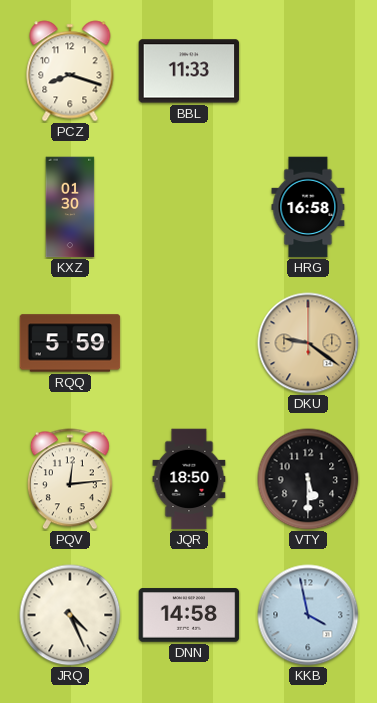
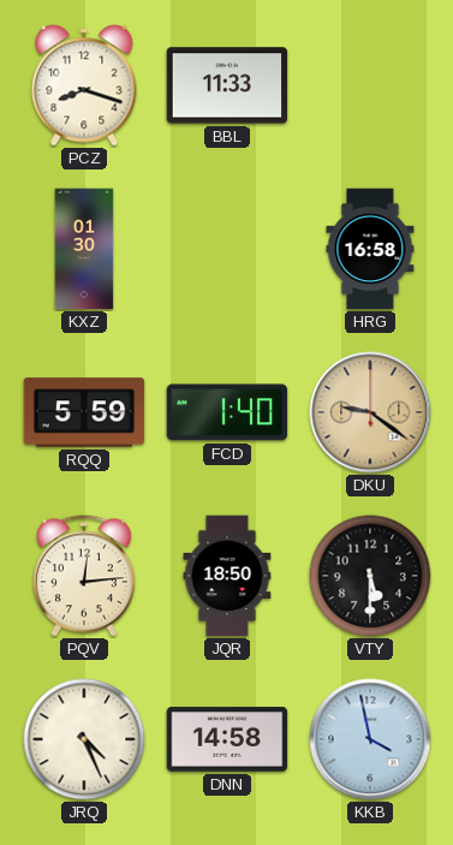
FCD: none -> 1:40 (227, 412)
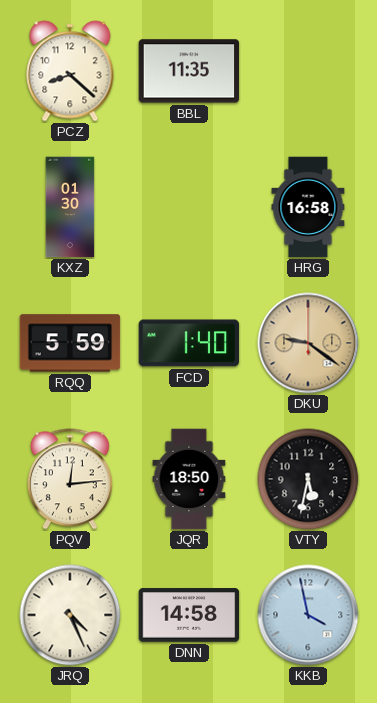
PCZ: 8:18 -> 8:22 (70, 71)
BBL: 11:33 -> 11:35 (189, 71)
VTY: 5:30 -> 5:32 (308, 479)
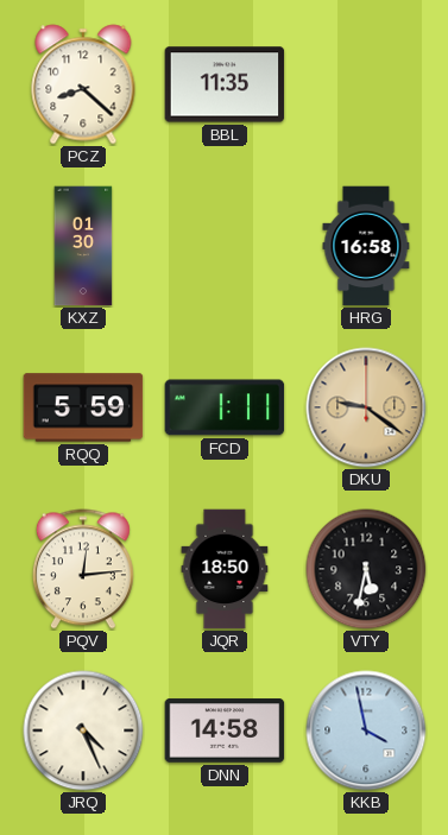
FCD: 1:40 -> 1:11 (225, 407)
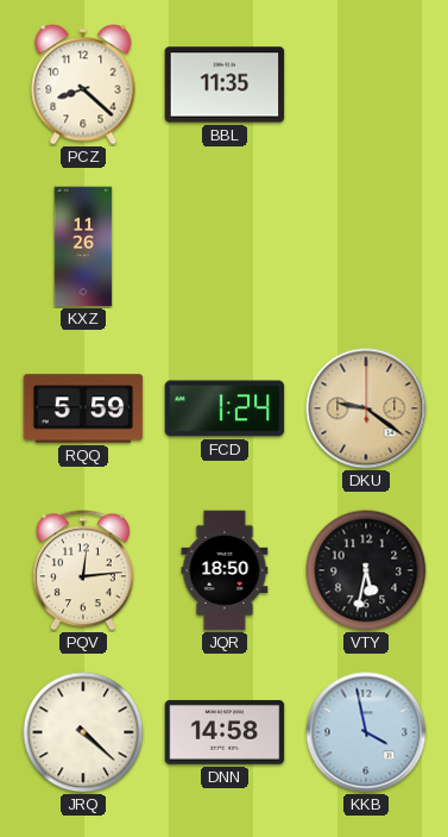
KXZ: 01:30 -> 11:26 (83, 246)
HRG: 16:58 -> none (366, 246)
FCD: 1:11 -> 1:24 (225, 408)
JRQ: 4:26 -> 4:22 (83, 732)
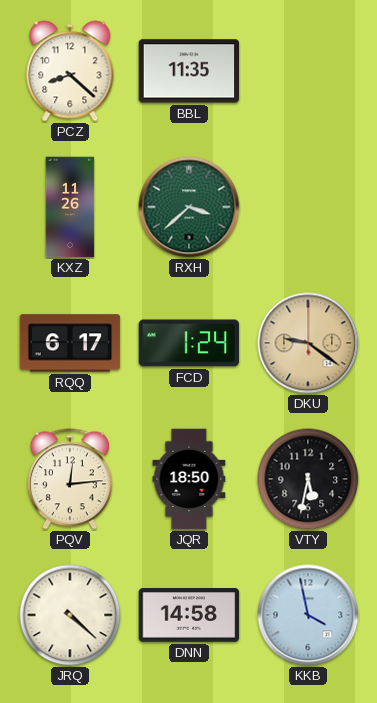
RXH: none -> 3:38 (189, 207)
RQQ: 5:59 -> 6:17 (70, 343)
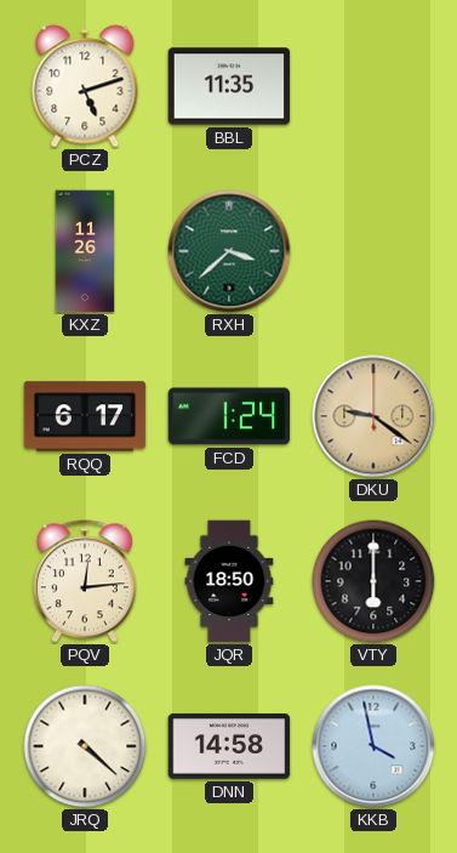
PCZ: 8:22 -> 5:12 (85, 86)
VTY: 5:32 -> 6:00 (373, 581)
